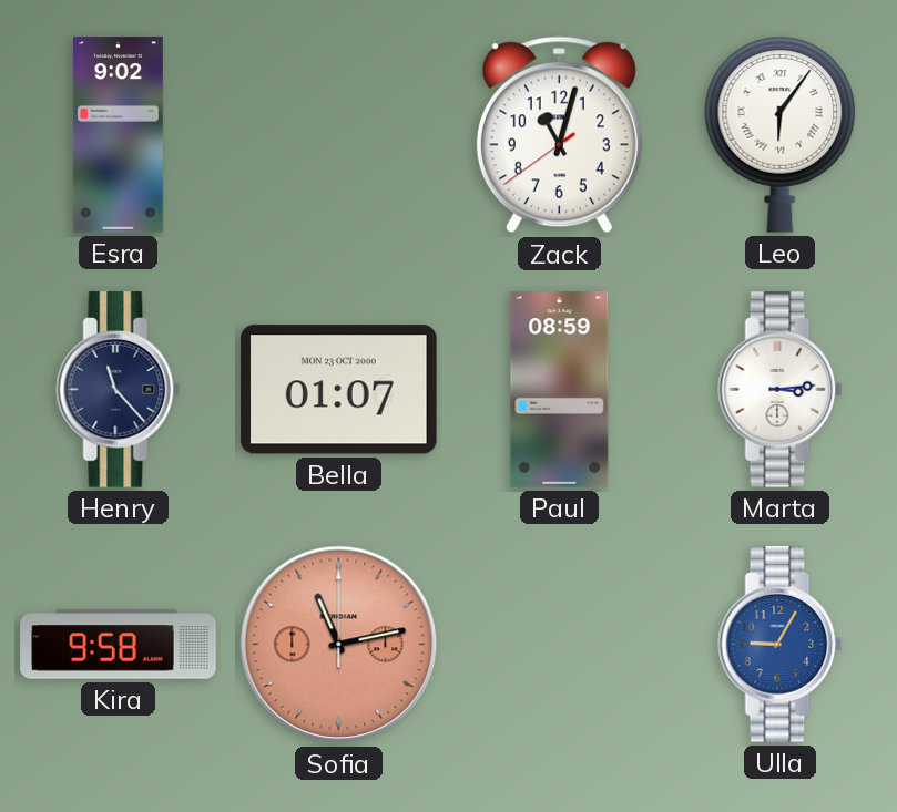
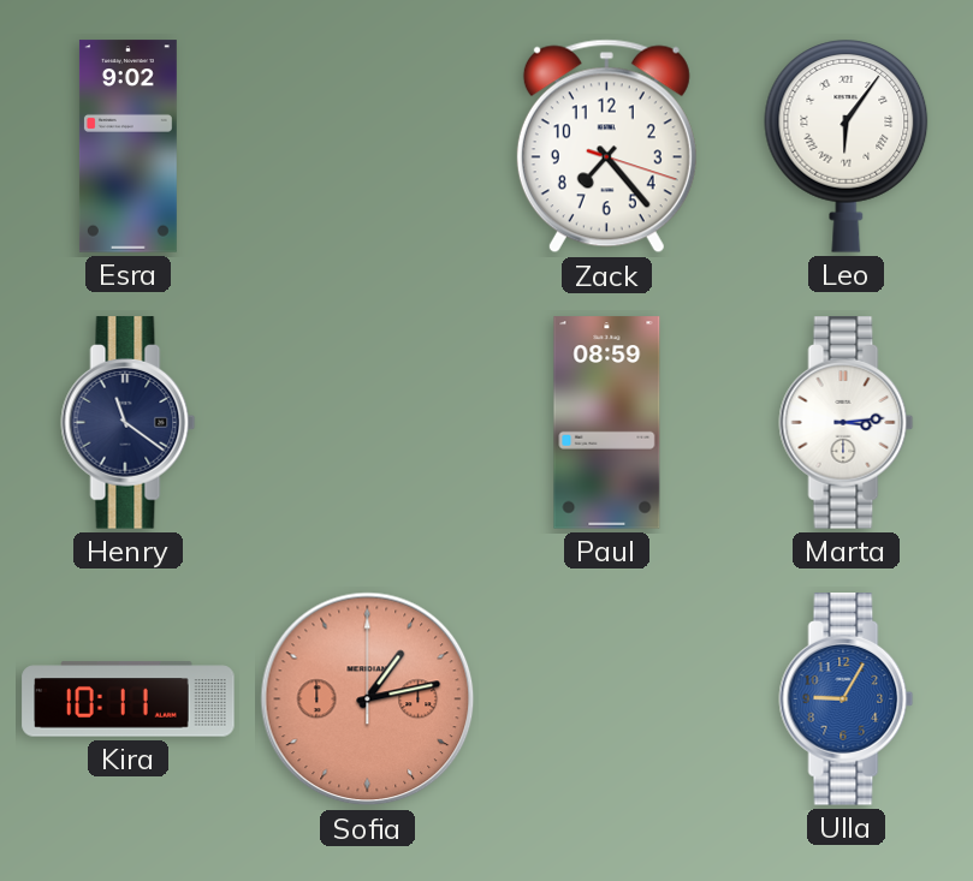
Zack: 11:02 -> 7:23 (606, 147)
Henry: 11:23 -> 11:21 (129, 423)
Bella: 01:07 -> none (339, 390)
Kira: 9:58 -> 10:11 (129, 700)
Sofia: 11:13 -> 1:13 (368, 700)
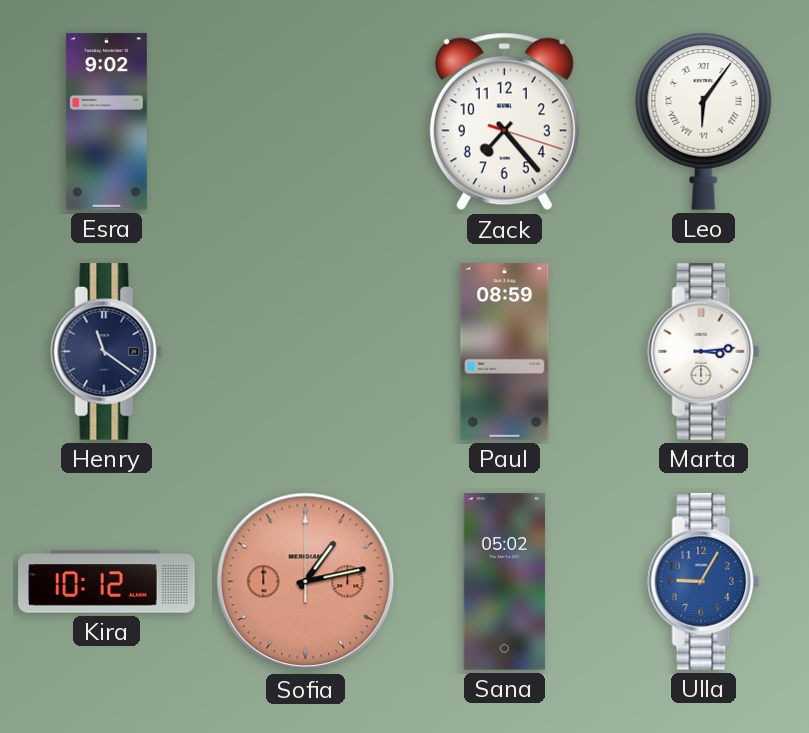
Kira: 10:11 -> 10:12 (107, 582)
Sana: none -> 05:02 (504, 582)
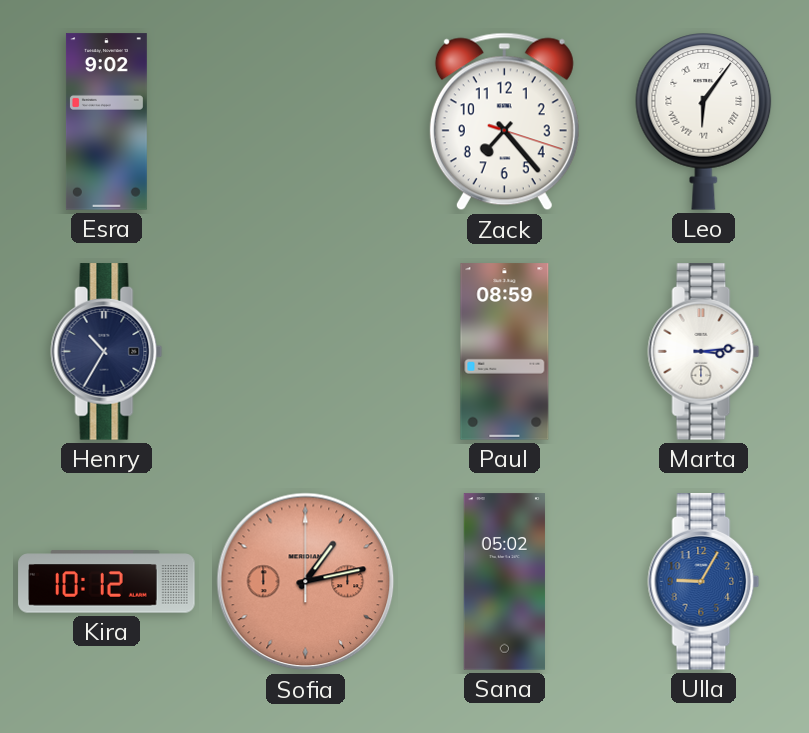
Henry: 11:21 -> 10:35 (107, 352)
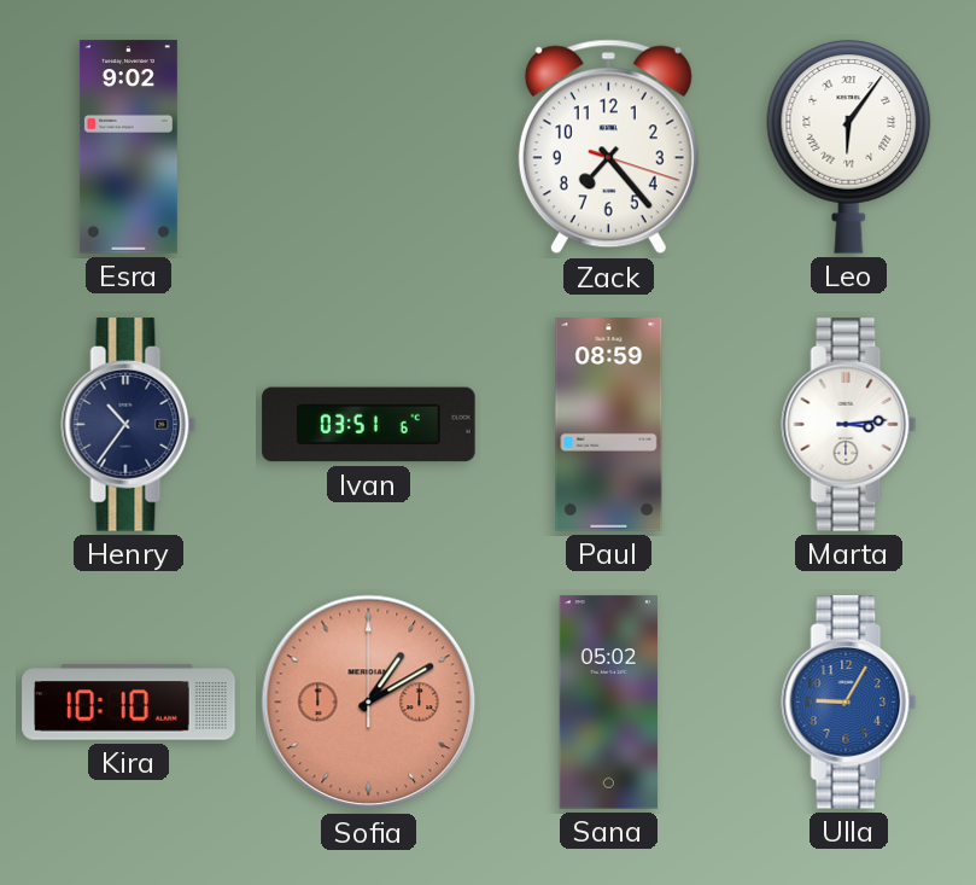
Henry: 10:35 -> 10:36 (129, 425)
Ivan: none -> 03:51 (369, 425)
Kira: 10:12 -> 10:10 (129, 703)
Sofia: 1:13 -> 1:10 (369, 703)
